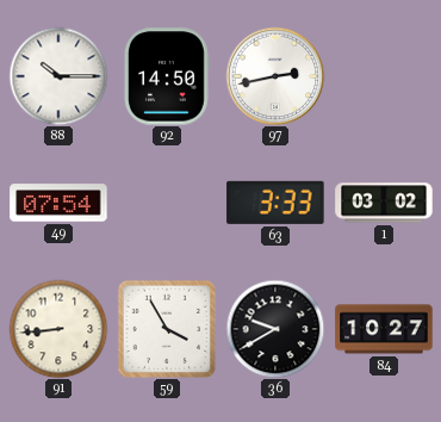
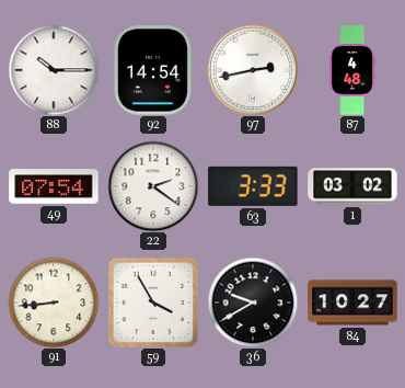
92: 14:50 -> 14:54 (154, 70)
87: none -> 4:48 (352, 70)
22: none -> 2:21 (153, 186)
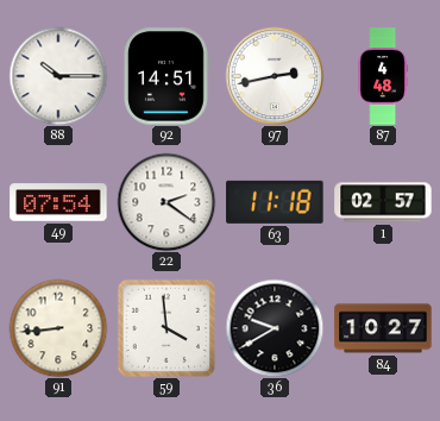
92: 14:54 -> 14:51 (168, 76)
63: 3:33 -> 11:18 (275, 202)
1: 03:02 -> 02:57 (383, 202)
59: 3:55 -> 3:59 (166, 328)
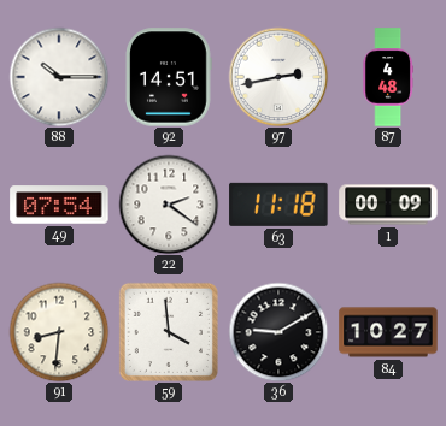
1: 02:57 -> 00:09 (388, 205)
91: 8:44 -> 8:31 (59, 332)
36: 9:40 -> 9:10 (278, 332)
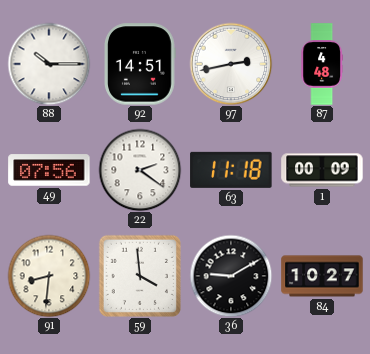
49: 07:54 -> 07:56 (49, 170)
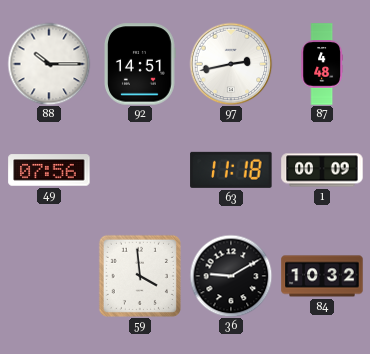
22: 2:21 -> none (140, 170)
91: 8:31 -> none (49, 276)
84: 10:27 -> 10:32 (322, 276)
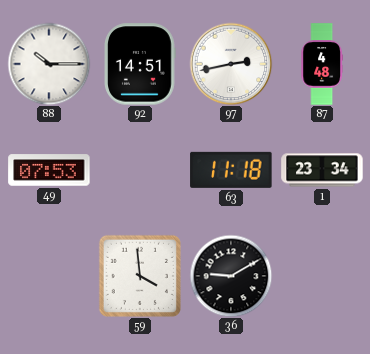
49: 07:56 -> 07:53 (49, 170)
1: 00:09 -> 23:34 (322, 170)
84: 10:32 -> none (322, 276)
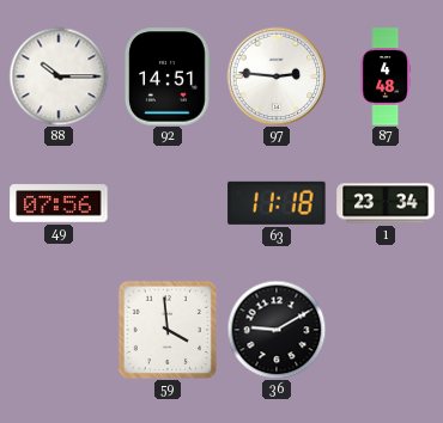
97: 2:43 -> 2:46 (277, 76)
49: 07:53 -> 07:56 (59, 203)
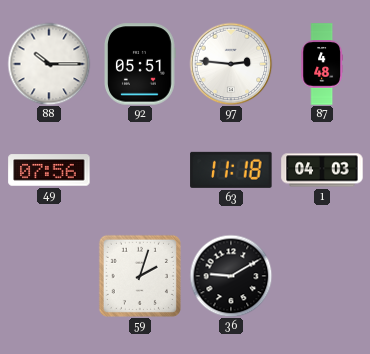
92: 14:51 -> 05:51 (141, 64)
1: 23:34 -> 04:03 (322, 170)
59: 3:59 -> 2:03 (140, 276)
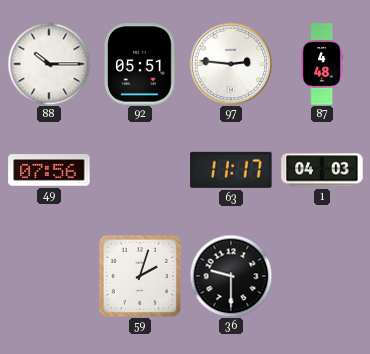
63: 11:18 -> 11:17 (231, 170)
36: 9:10 -> 9:30 (231, 276)
